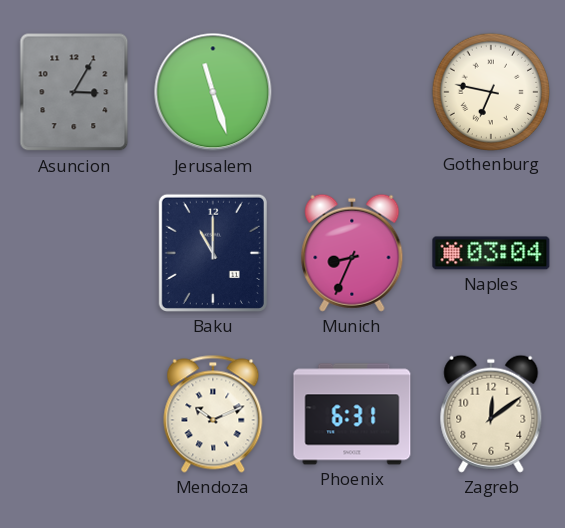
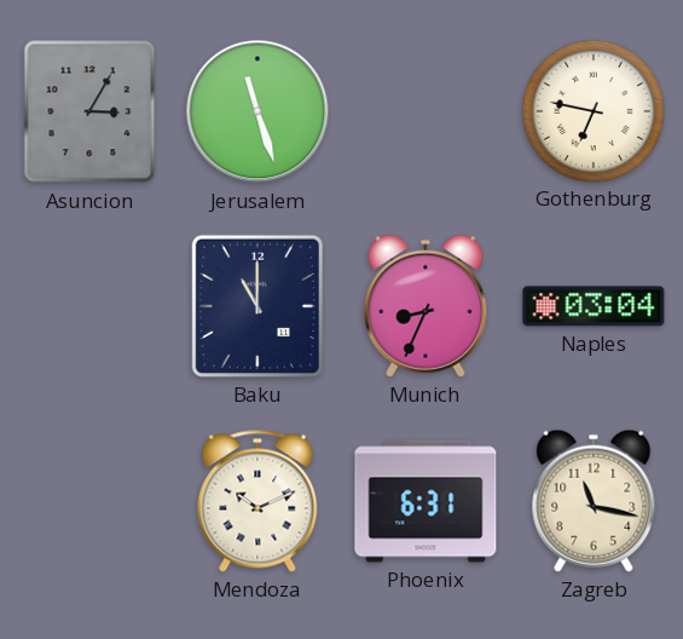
Zagreb: 12:09 -> 11:17 (594, 501)
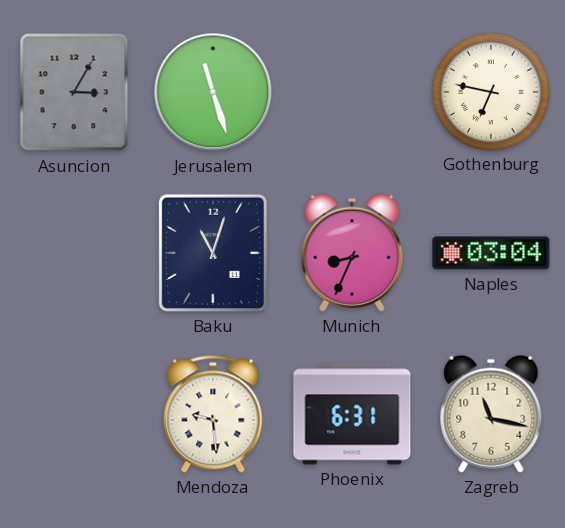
Baku: 11:00 -> 11:03 (213, 253)
Mendoza: 10:11 -> 9:29 (213, 414)
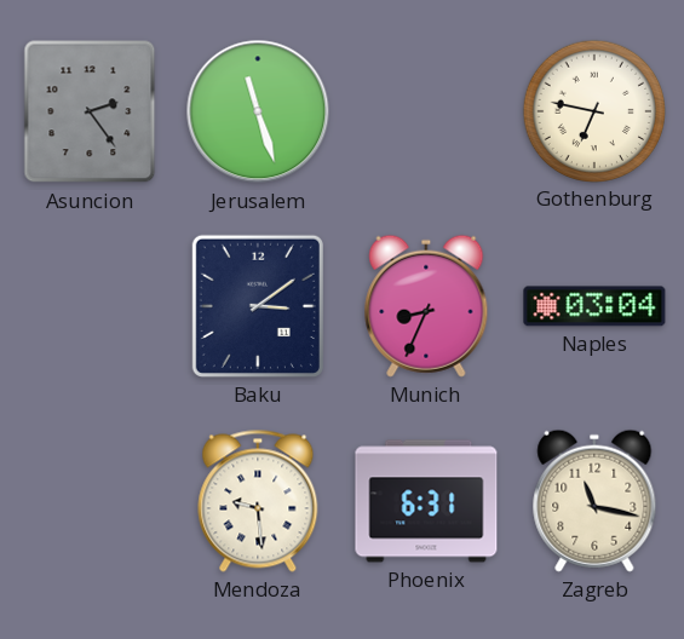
Asuncion: 3:05 -> 2:24 (90, 111)
Baku: 11:03 -> 3:09 (258, 306)
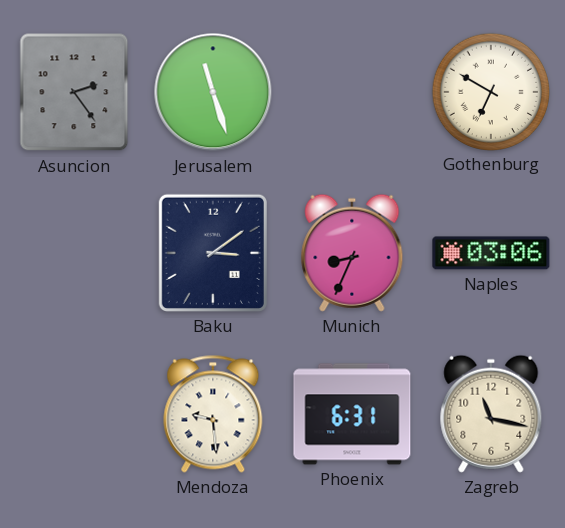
Gothenburg: 6:47 -> 6:50 (490, 91)
Naples: 03:04 -> 03:06 (491, 253)
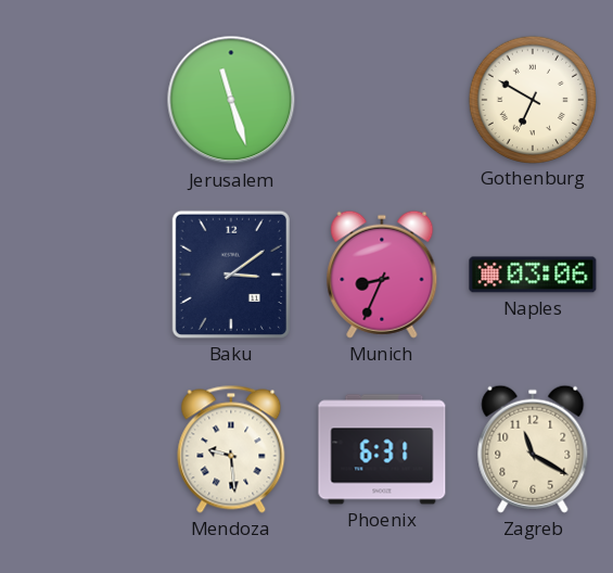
Asuncion: 2:24 -> none (74, 92)
Zagreb: 11:17 -> 11:20 (533, 449)
